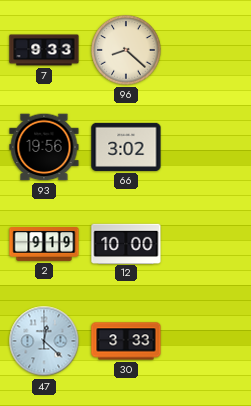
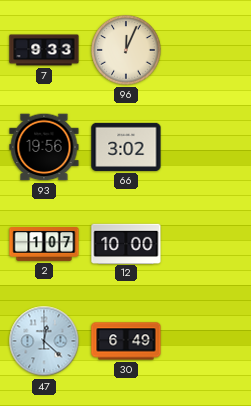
96: 8:22 -> 12:04 (126, 50)
2: 9:19 -> 1:07 (44, 245)
30: 3:33 -> 6:49 (126, 341)
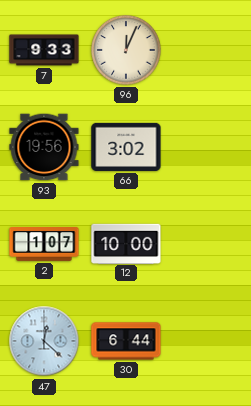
30: 6:49 -> 6:44 (126, 341)
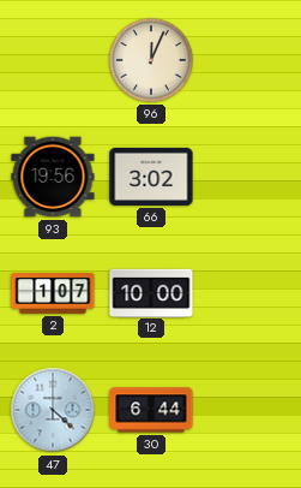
7: 9:33 -> none (44, 50)
47: 12:22 -> 4:22 (53, 410)
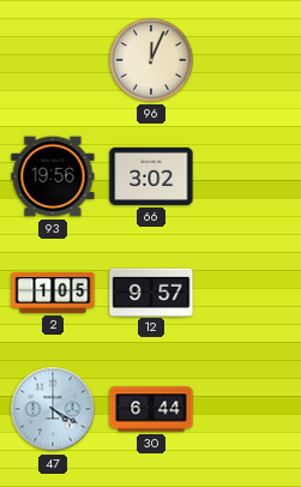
2: 1:07 -> 1:05 (53, 294)
12: 10:00 -> 9:57 (151, 291)
47: 4:22 -> 4:20 (53, 409)
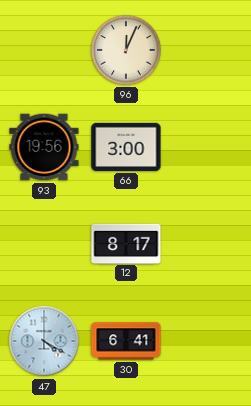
66: 3:02 -> 3:00 (126, 147)
2: 1:05 -> none (53, 294)
12: 9:57 -> 8:17 (126, 243)
30: 6:44 -> 6:41 (126, 341)
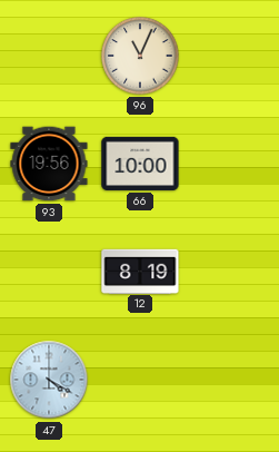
96: 12:04 -> 11:04 (140, 56)
66: 3:00 -> 10:00 (140, 164)
12: 8:17 -> 8:19 (140, 271)
30: 6:41 -> none (126, 341)
